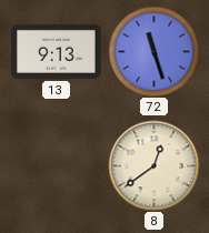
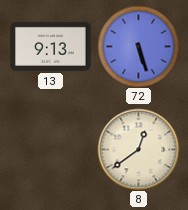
72: 11:27 -> 5:27 (138, 46)
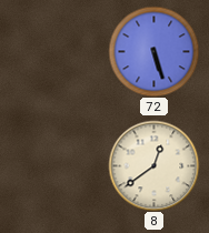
13: 9:13 -> none (51, 46)
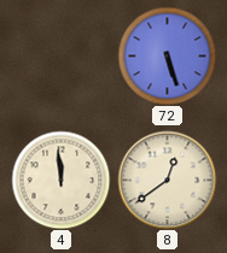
4: none -> 11:59 (60, 180)
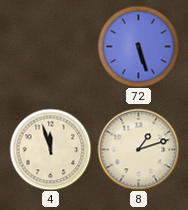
4: 11:59 -> 11:57 (50, 149)
8: 12:39 -> 1:12 (138, 149)
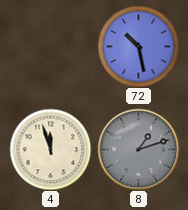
72: 5:27 -> 10:28 (138, 46)
8 dial: cream -> grey (138, 149)
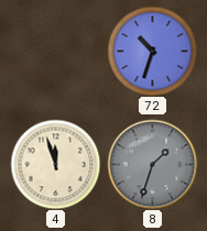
72: 10:28 -> 10:33 (152, 51)
8: 1:12 -> 1:33 (152, 164)
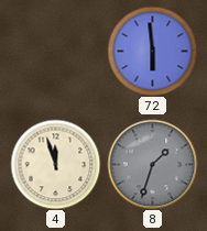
72: 10:33 -> 5:59 (152, 51)
